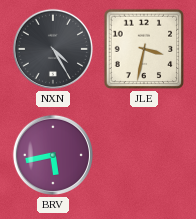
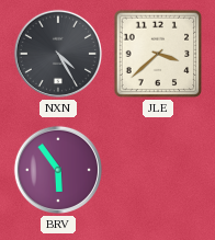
JLE: 3:32 -> 3:38 (158, 54)
BRV: 5:43 -> 5:54 (58, 170)
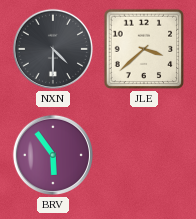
NXN: 4:25 -> 4:30 (53, 49)
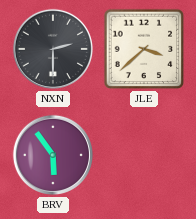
NXN: 4:30 -> 2:30 (53, 49)
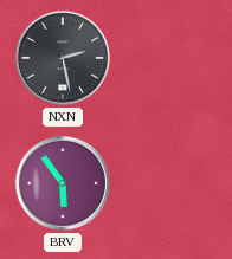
NXN: 2:30 -> 2:28 (63, 58)
JLE: 3:38 -> none (144, 49)
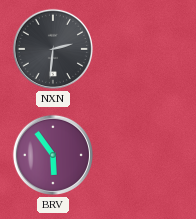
NXN: 2:28 -> 2:31 (53, 49)
